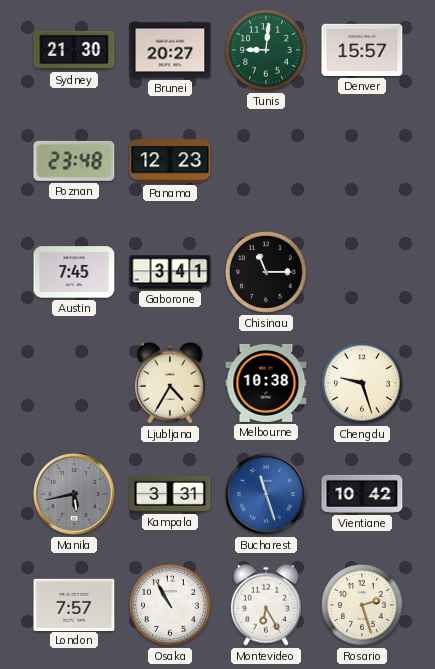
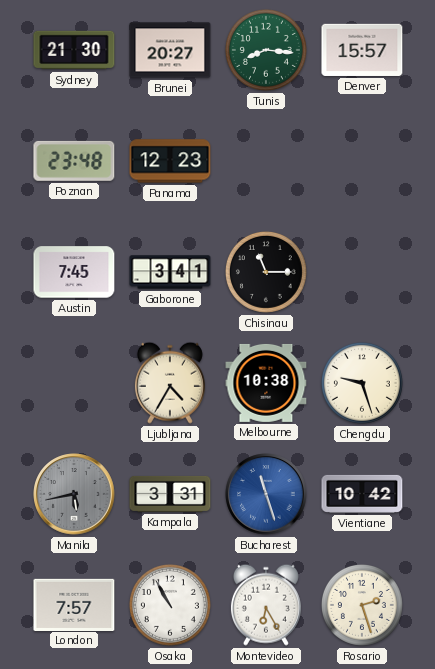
Tunis: 9:01 -> 8:16 (266, 50)
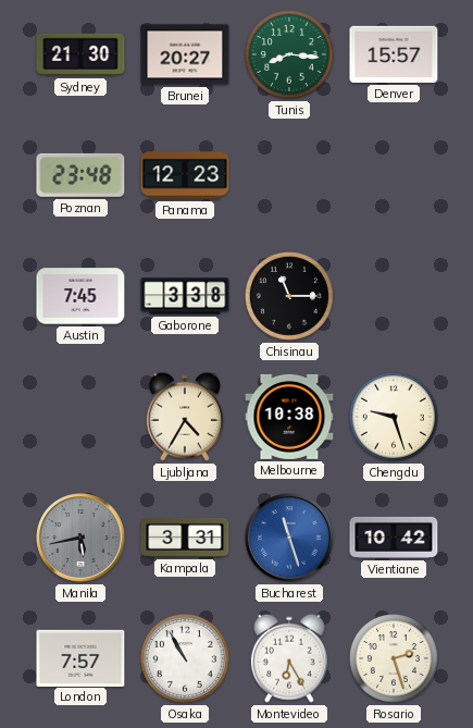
Gaborone: 3:41 -> 3:38 (185, 296)
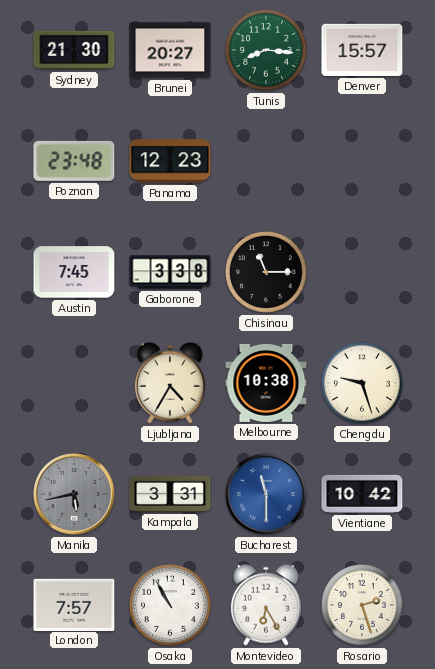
Bucharest: 11:27 -> 11:30 (266, 494)
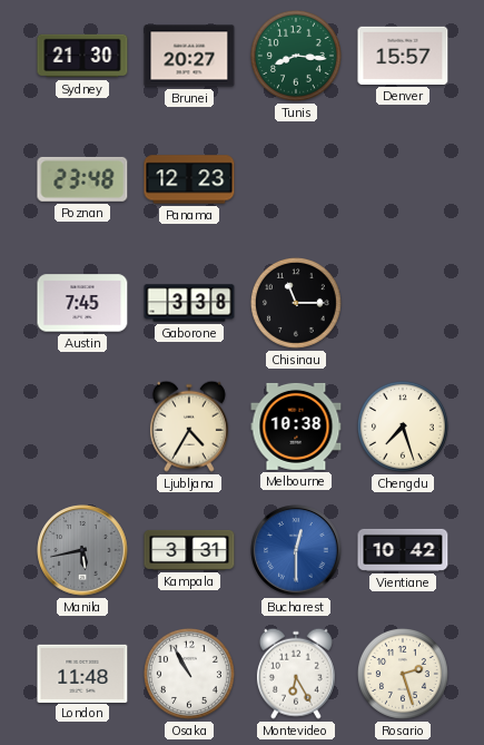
Chengdu: 9:27 -> 7:27 (403, 427)
Bucharest: 11:30 -> 12:30 (296, 550)
London: 7:57 -> 11:48 (82, 673)
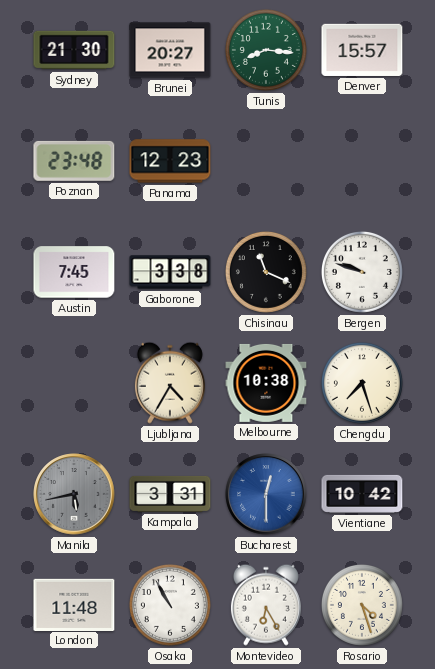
Chisinau: 11:15 -> 11:19 (266, 272)
Bergen: none -> 9:48 (362, 272)
Rosario: 2:27 -> 4:27 (362, 605)
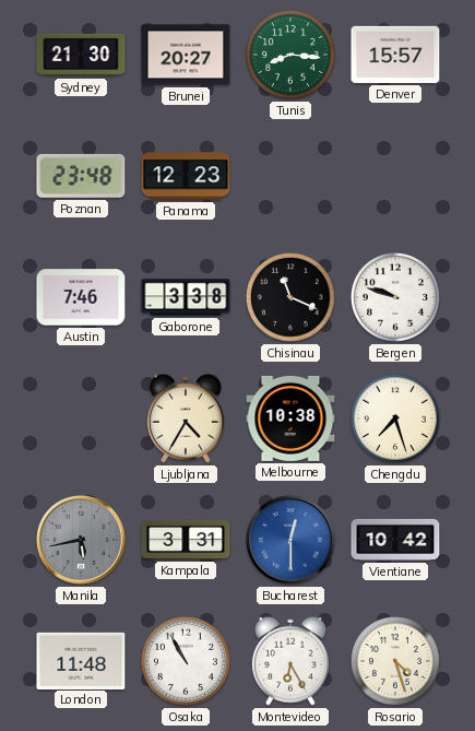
Austin: 7:45 -> 7:46 (81, 297)
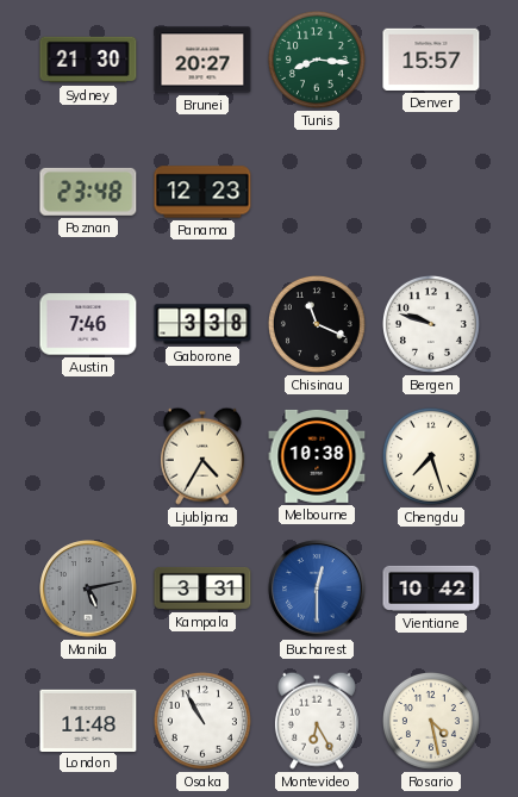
Manila: 5:43 -> 5:13 (88, 589)
Rosario: 4:27 -> 4:28 (431, 721)
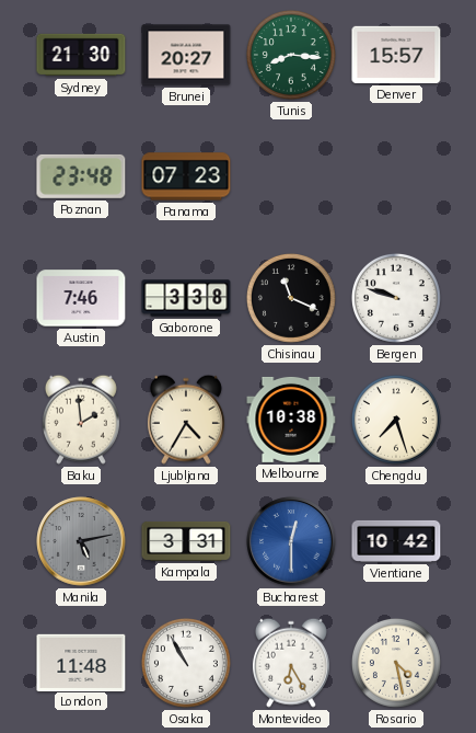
Panama: 12:23 -> 07:23 (186, 176)
Baku: none -> 1:59 (81, 420)
